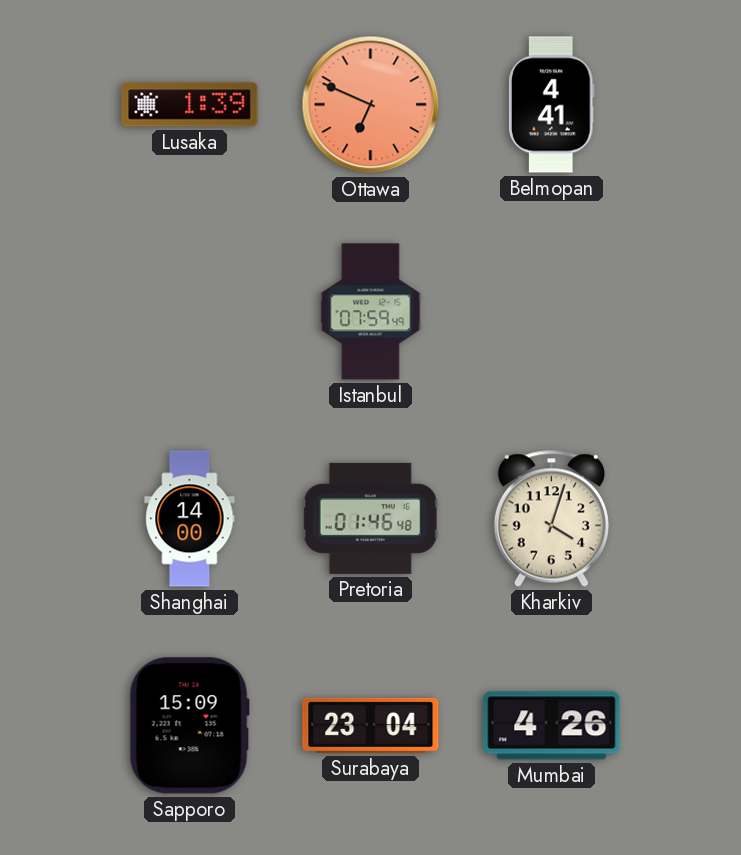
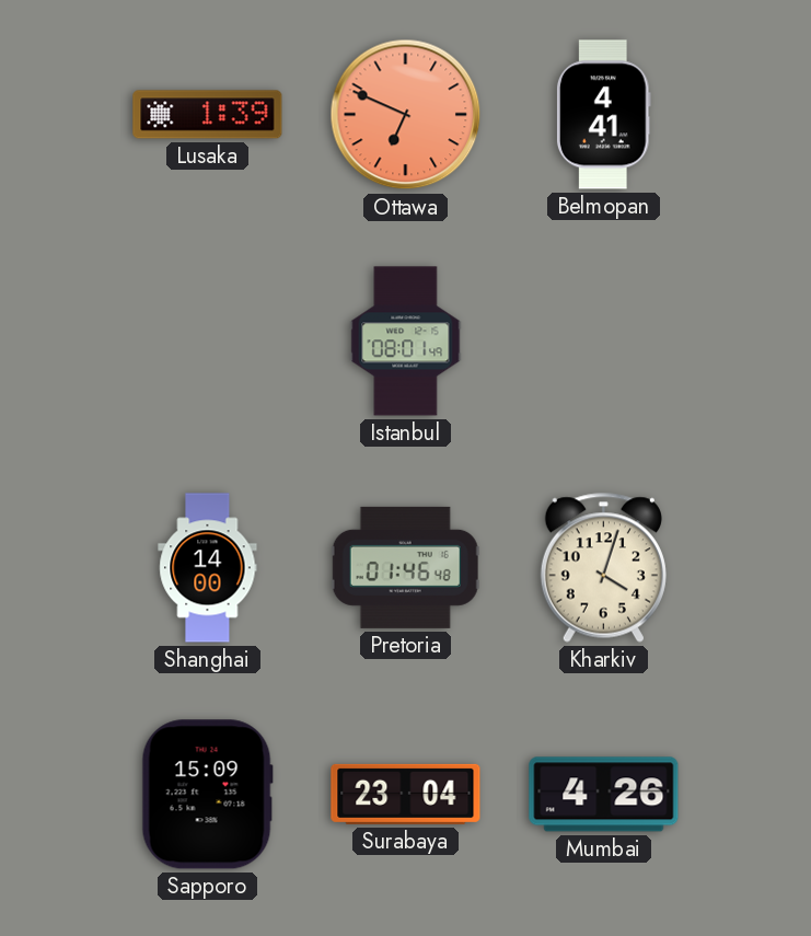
Istanbul: 07:59 -> 08:01 (406, 342)
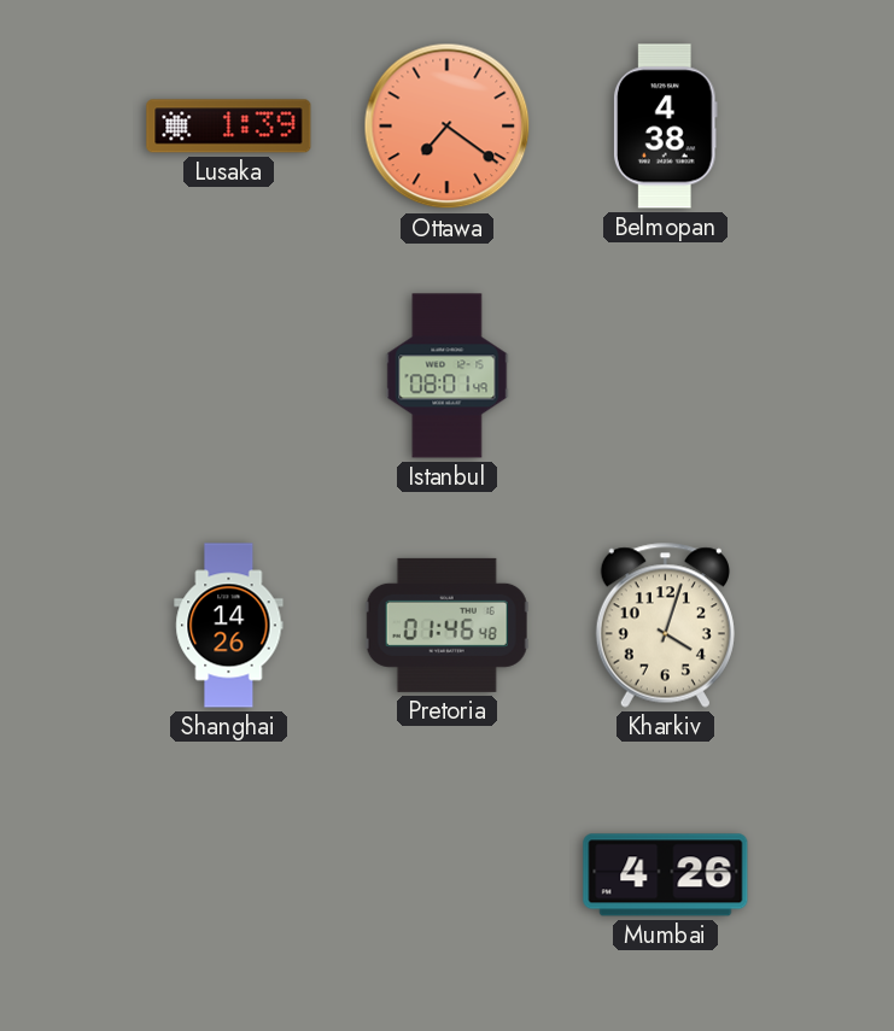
Ottawa: 6:49 -> 7:21 (448, 127)
Belmopan: 4:41 -> 4:38 (665, 127)
Shanghai: 14:00 -> 14:26 (229, 626)
Sapporo: 15:09 -> none (207, 795)
Surabaya: 23:04 -> none (406, 794)
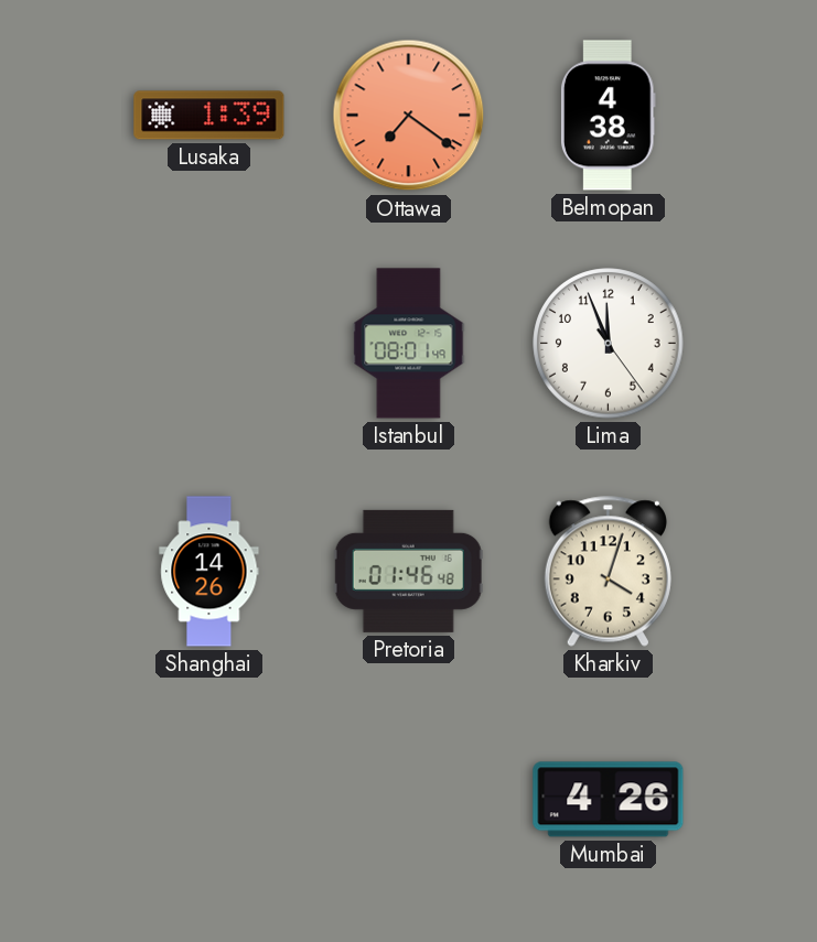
Lima: none -> 11:56 (609, 344)
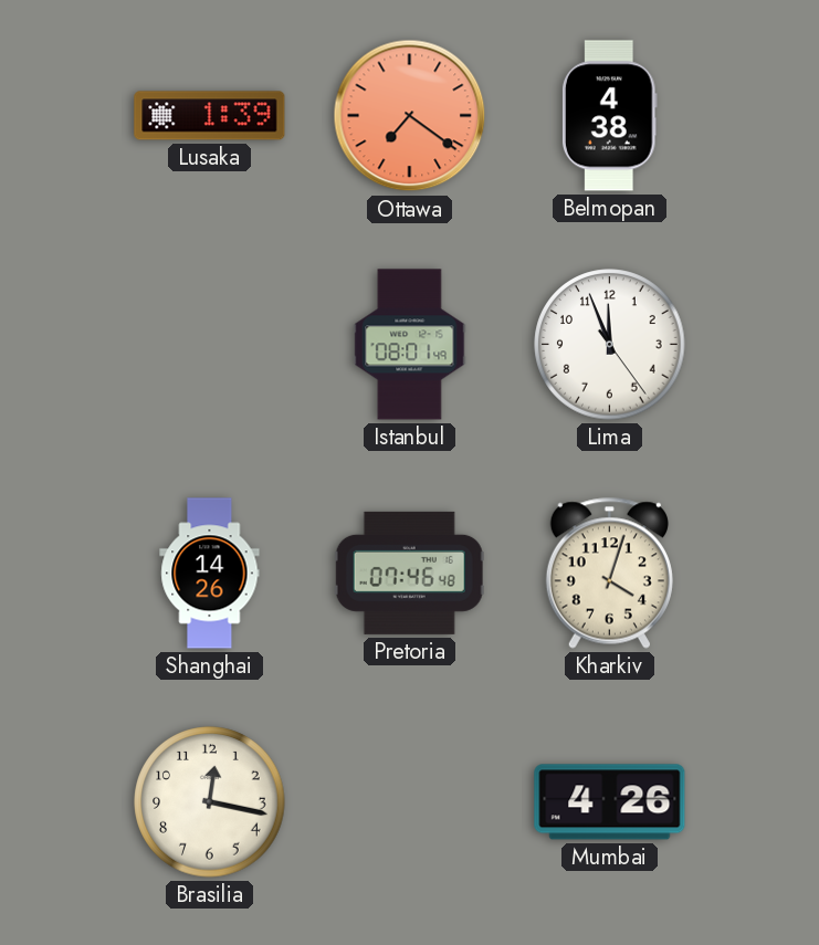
Pretoria: 01:46 -> 07:46 (409, 573)
Brasilia: none -> 12:17 (210, 802)
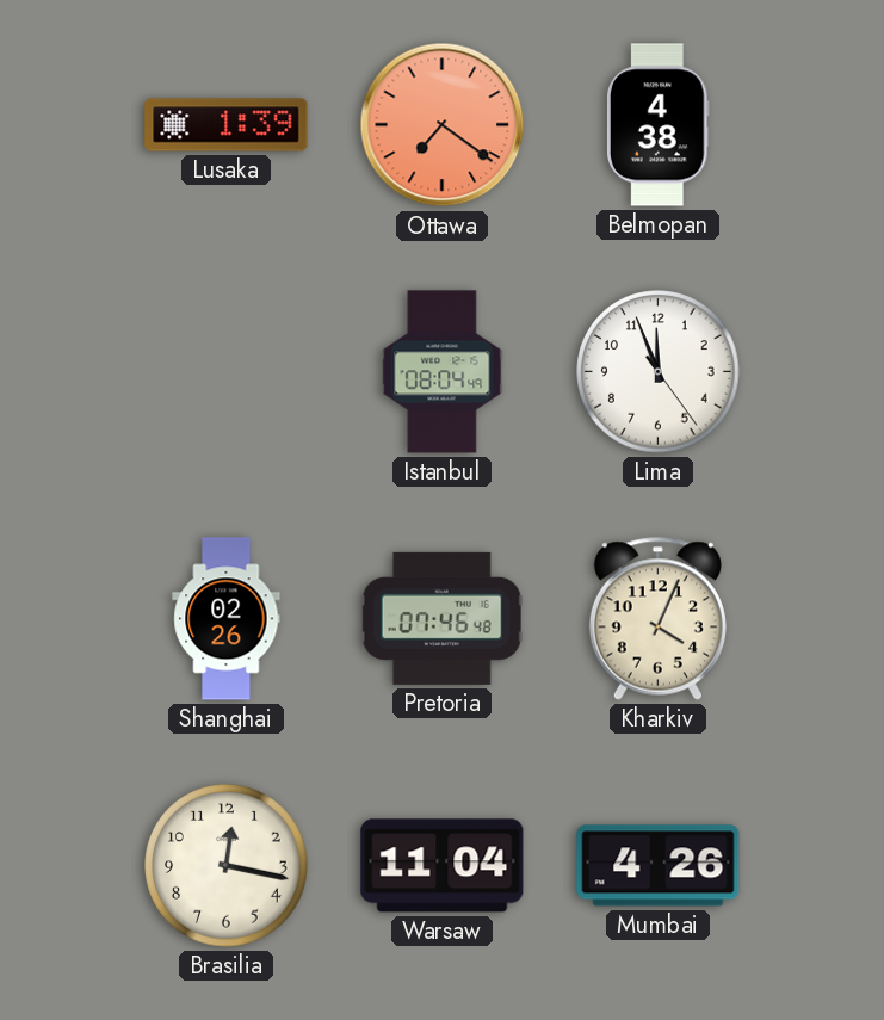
Istanbul: 08:01 -> 08:04 (443, 372)
Shanghai: 14:26 -> 02:26 (227, 619)
Kharkiv: 4:03 -> 4:04 (657, 618)
Warsaw: none -> 11:04 (443, 866)
